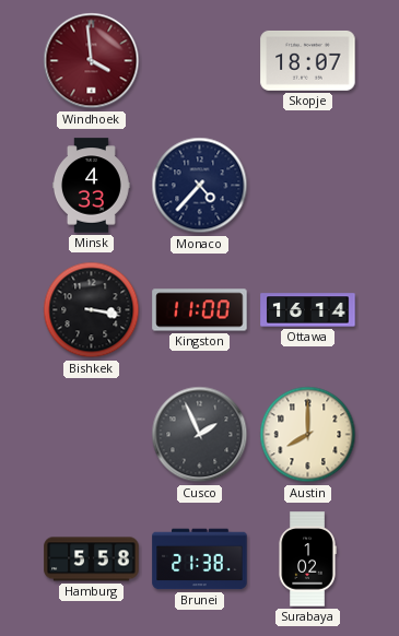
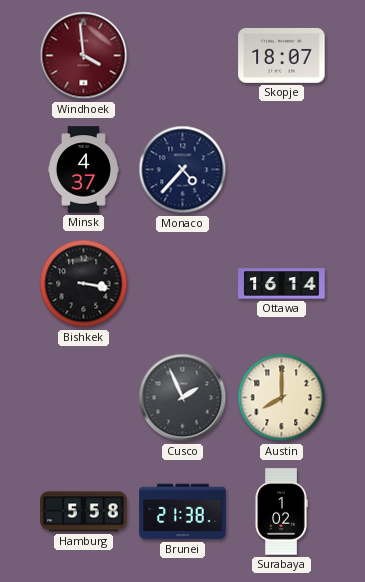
Minsk: 4:33 -> 4:37 (83, 170)
Kingston: 11:00 -> none (200, 310)
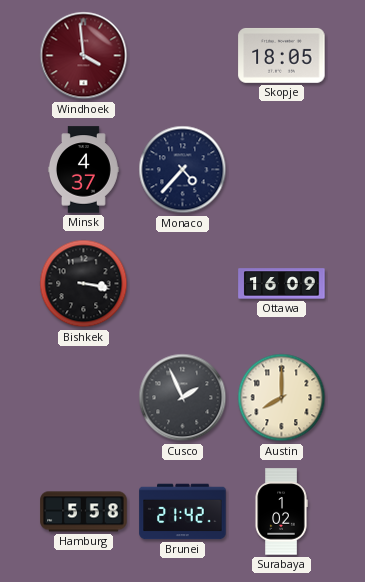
Skopje: 18:07 -> 18:05 (282, 55)
Ottawa: 16:14 -> 16:09 (282, 284)
Brunei: 21:38 -> 21:42 (183, 512)
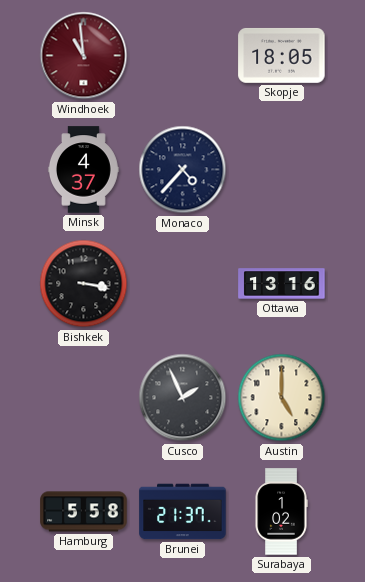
Windhoek: 3:59 -> 10:59 (84, 56)
Ottawa: 16:09 -> 13:16 (282, 284)
Austin: 8:00 -> 5:00 (282, 398)
Brunei: 21:42 -> 21:37 (183, 512)
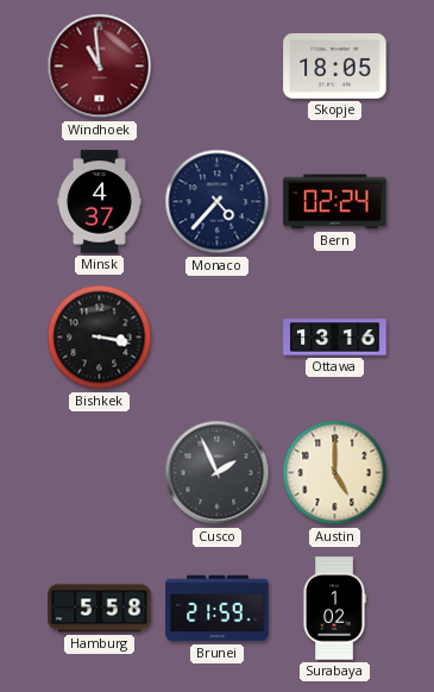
Bern: none -> 02:24 (335, 202)
Brunei: 21:37 -> 21:59 (218, 609)
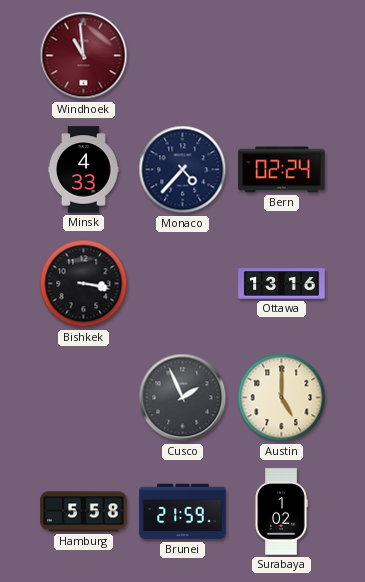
Skopje: 18:05 -> none (335, 65)
Minsk: 4:37 -> 4:33 (83, 170)
